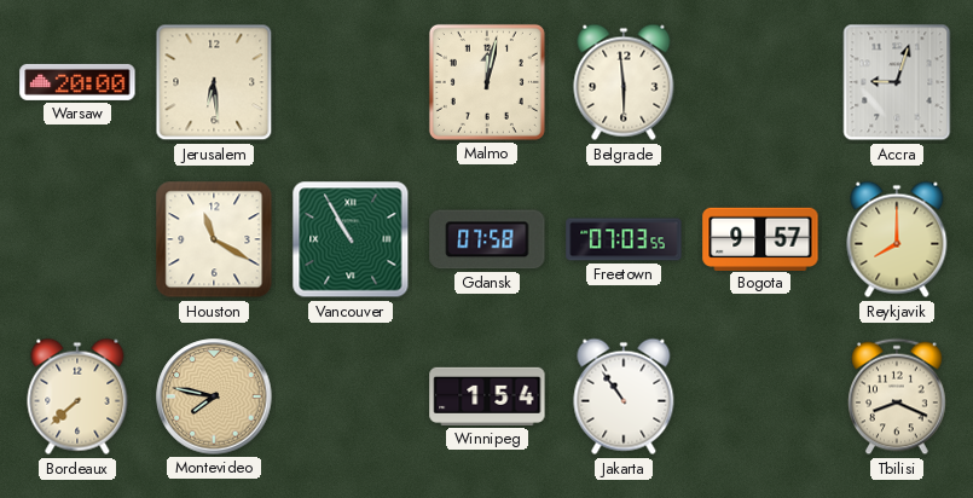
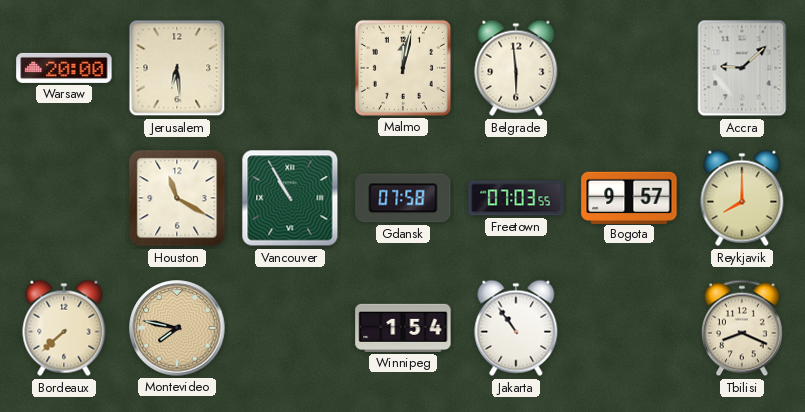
Accra: 9:03 -> 9:08 (742, 68)
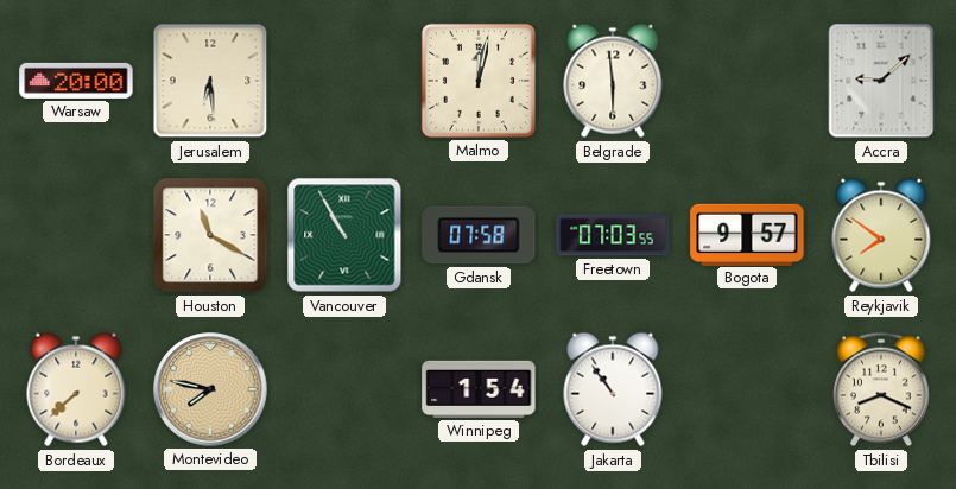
Reykjavik: 8:00 -> 7:51 (881, 235)
